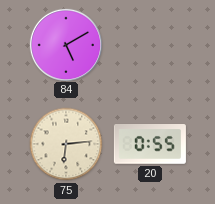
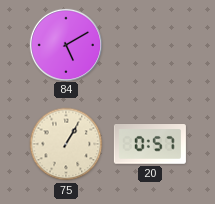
75: 6:14 -> 1:05 (66, 144)
20: 0:55 -> 0:57 (150, 145)
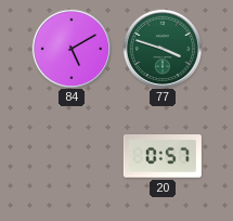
77: none -> 3:48 (161, 48)
75: 1:05 -> none (66, 144)
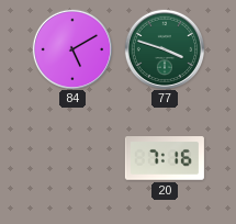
20: 0:57 -> 7:16 (165, 159)
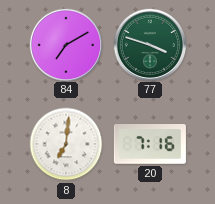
84: 5:10 -> 7:10 (65, 44)
8: none -> 7:01 (66, 144)
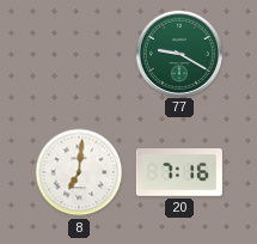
84: 7:10 -> none (65, 44)
77: 3:48 -> 9:20 (178, 53)
